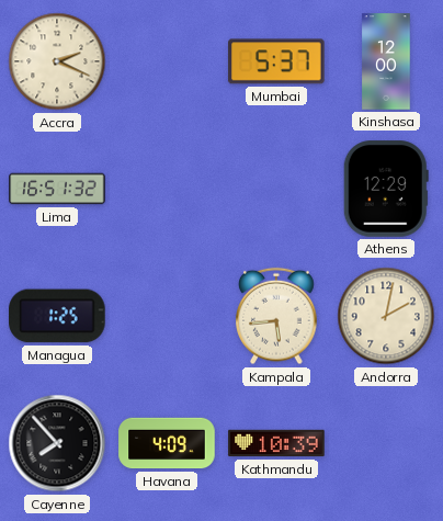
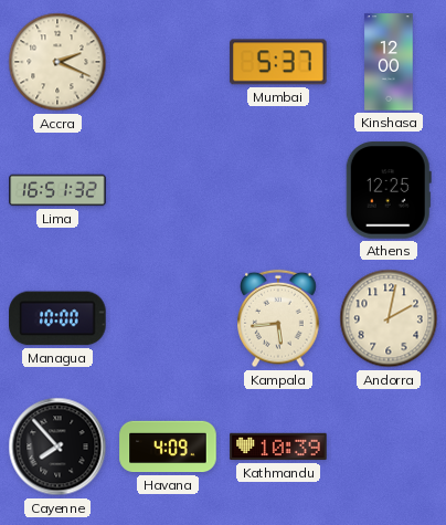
Athens: 12:29 -> 12:25 (389, 190)
Managua: 1:25 -> 10:00 (57, 318)
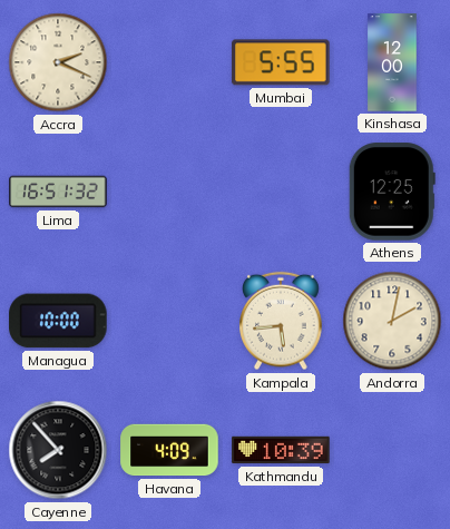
Mumbai: 5:37 -> 5:55 (281, 62)
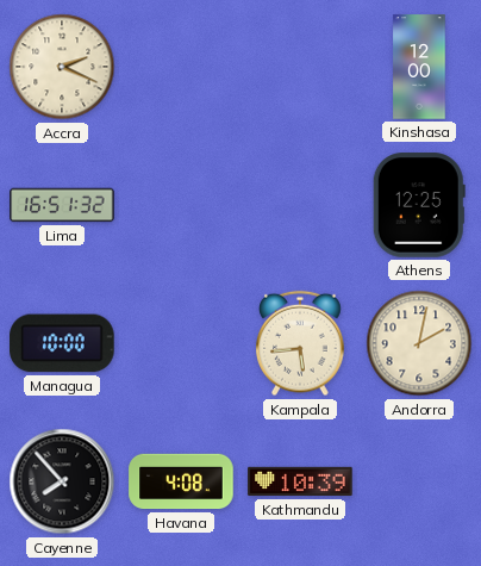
Mumbai: 5:55 -> none (281, 62)
Havana: 4:09 -> 4:08 (181, 481)
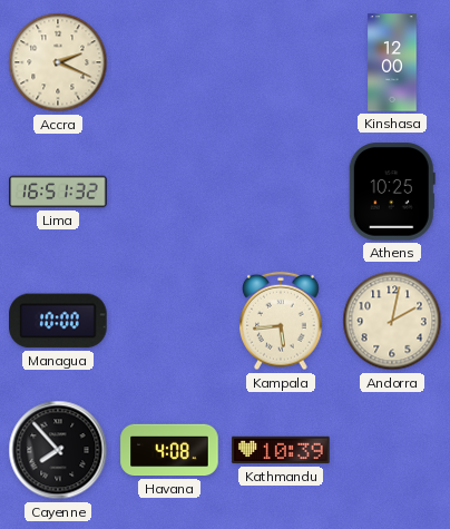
Athens: 12:25 -> 10:25 (392, 192)
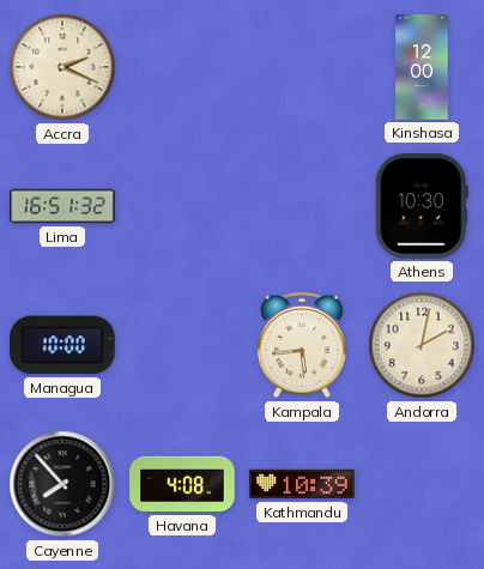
Athens: 10:25 -> 10:30 (422, 206)
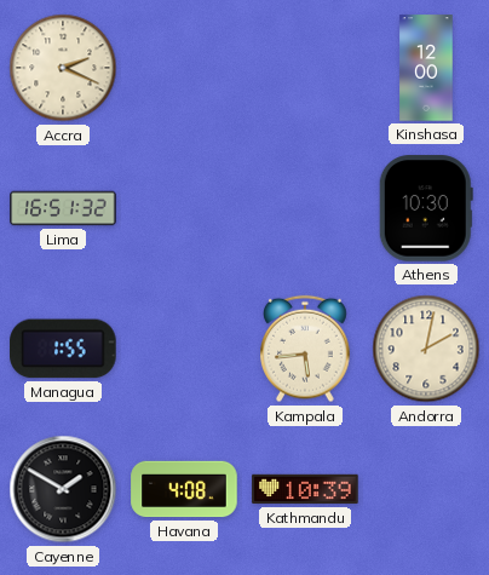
Managua: 10:00 -> 1:55 (63, 349)
Cayenne: 7:53 -> 1:50 (63, 489)
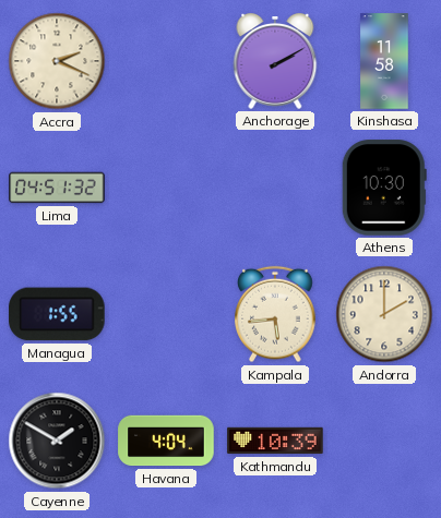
Anchorage: none -> 2:10 (275, 62)
Kinshasa: 12:00 -> 11:58 (384, 61)
Lima: 16:51 -> 04:51 (57, 188)
Andorra: 2:02 -> 2:00 (384, 314)
Havana: 4:08 -> 4:04 (166, 441)
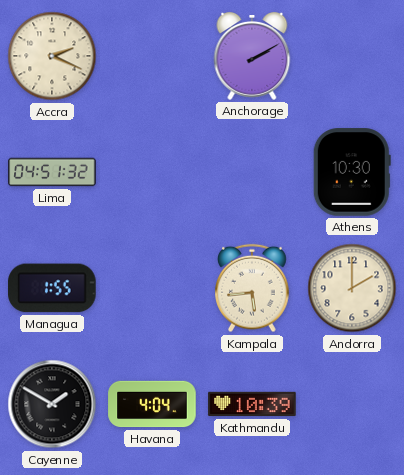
Kinshasa: 11:58 -> none (384, 61)
